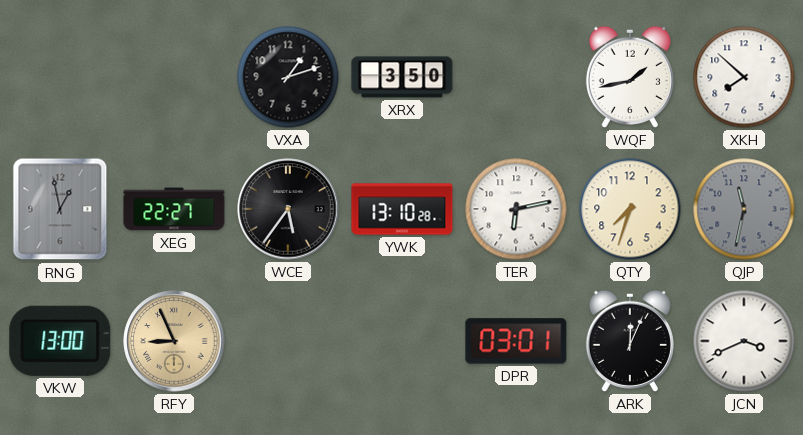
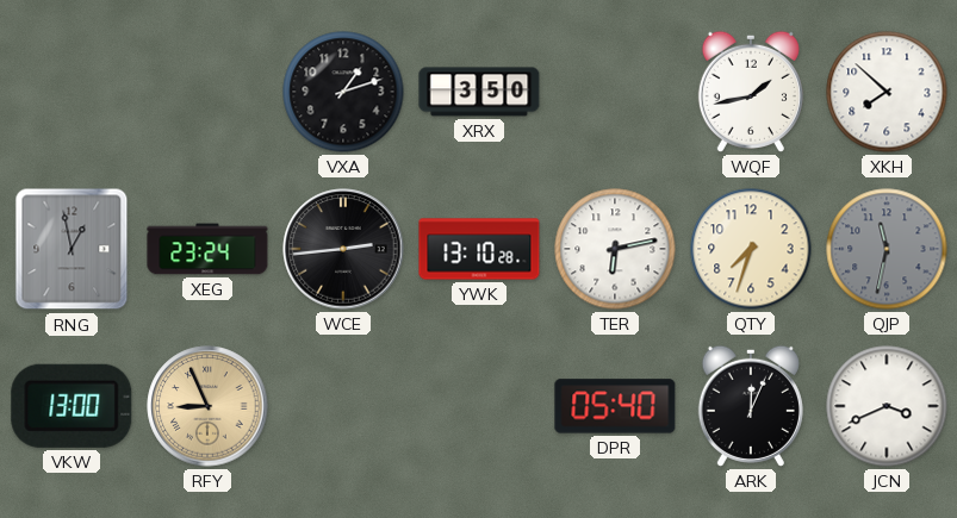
XEG: 22:27 -> 23:24 (207, 249)
WCE: 5:36 -> 2:44 (343, 249)
DPR: 03:01 -> 05:40 (615, 406)
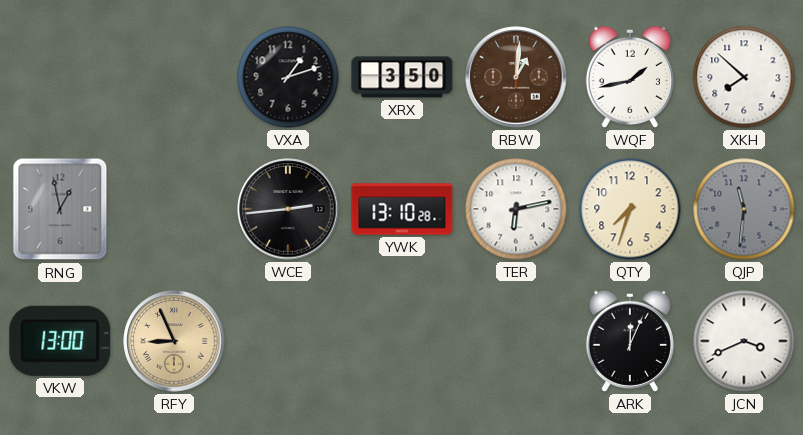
RBW: none -> 1:01 (516, 77)
XEG: 23:24 -> none (207, 249)
QJP: 11:32 -> 11:31 (744, 209)
DPR: 05:40 -> none (615, 406)
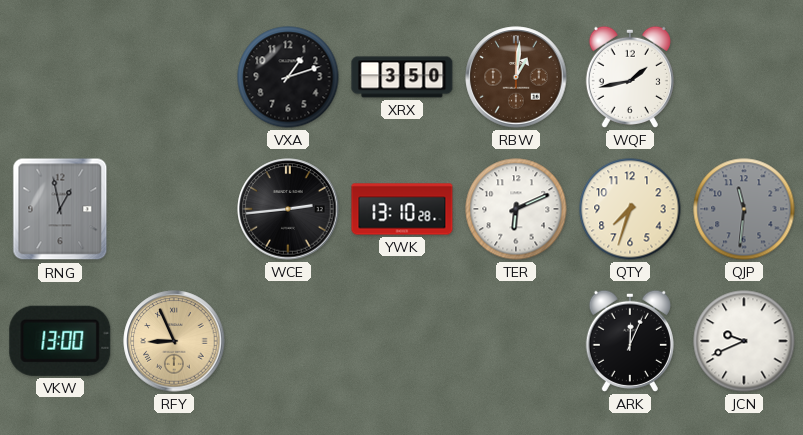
XKH: 7:52 -> none (744, 77)
TER: 6:13 -> 6:11 (516, 209)
JCN: 3:41 -> 9:41 (744, 341)
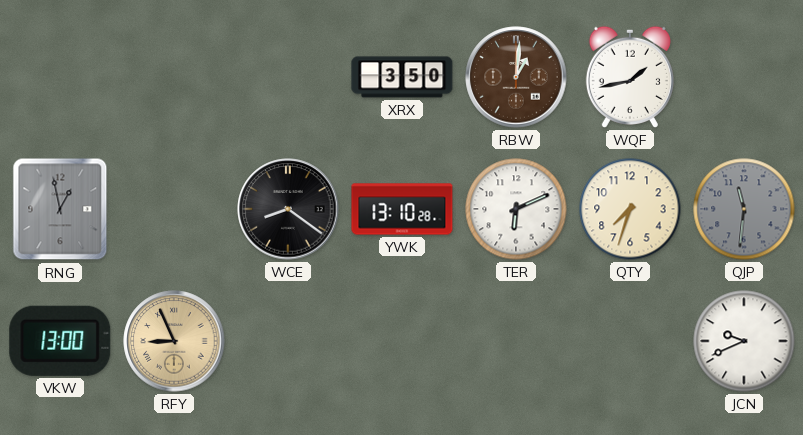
VXA: 1:12 -> none (288, 77)
WCE: 2:44 -> 8:21 (288, 209)
ARK: 12:04 -> none (630, 341)
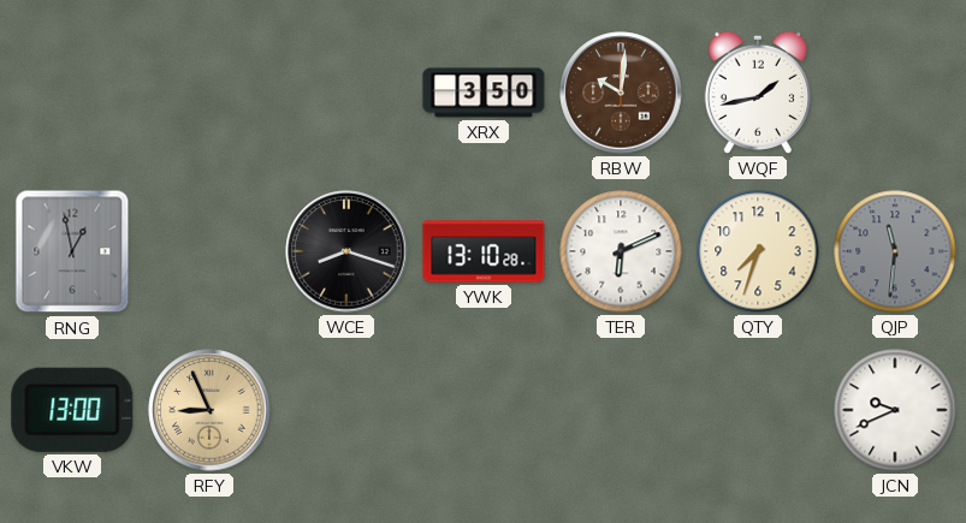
RBW: 1:01 -> 10:01 (621, 93)
WCE: 8:21 -> 8:18 (346, 251)
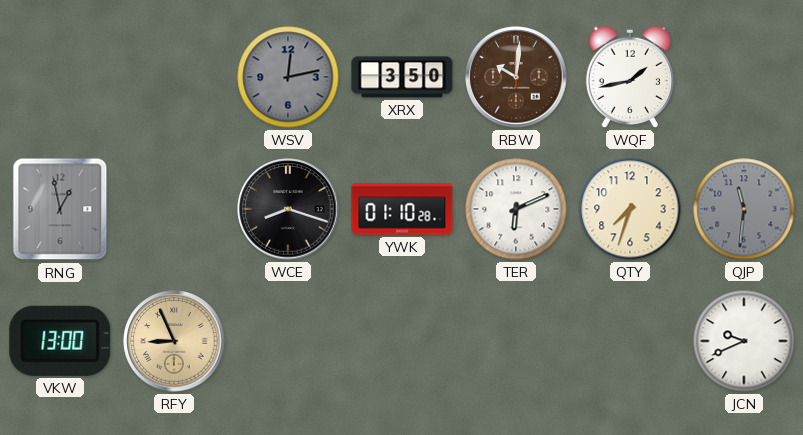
WSV: none -> 12:13 (288, 77)
YWK: 13:10 -> 01:10 (402, 209)
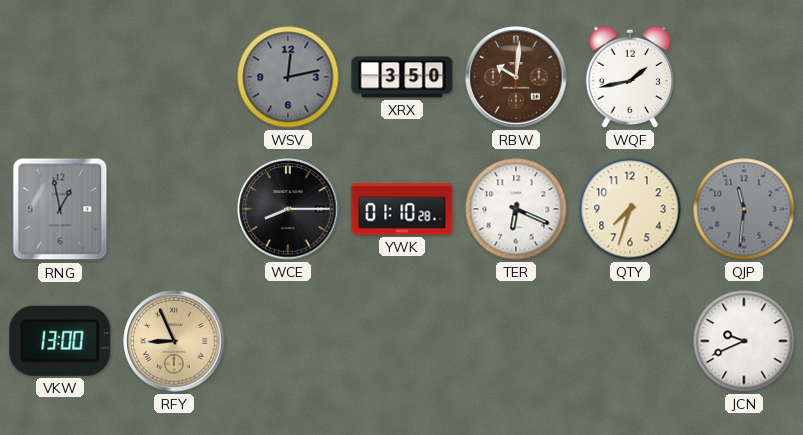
WCE: 8:18 -> 8:15 (288, 209)
TER: 6:11 -> 6:19 (516, 209)
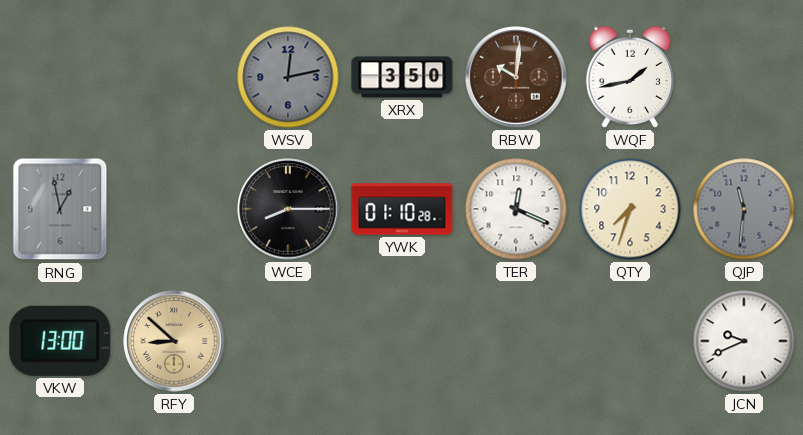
TER: 6:19 -> 12:19 (516, 209)
RFY: 8:56 -> 8:52 (174, 341)
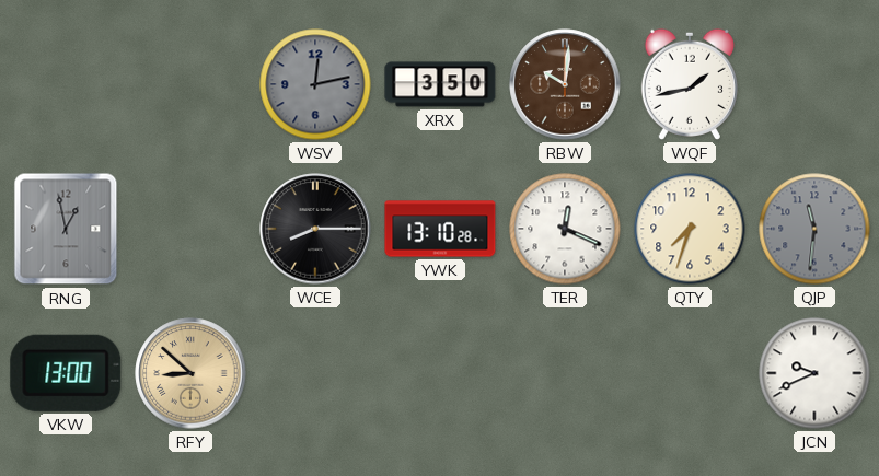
YWK: 01:10 -> 13:10 (440, 229)
